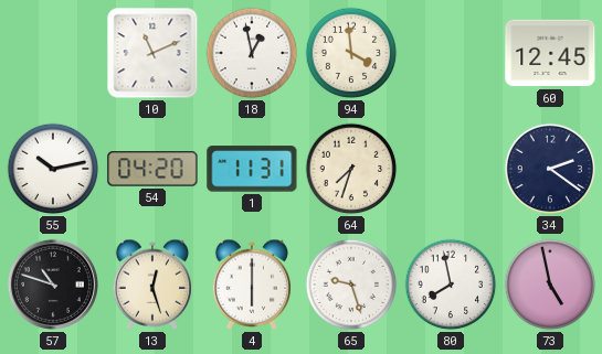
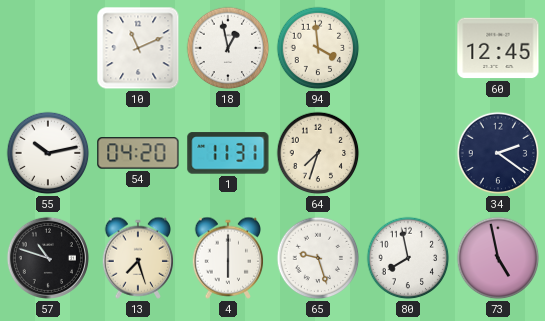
13: 12:27 -> 7:27 (138, 258)
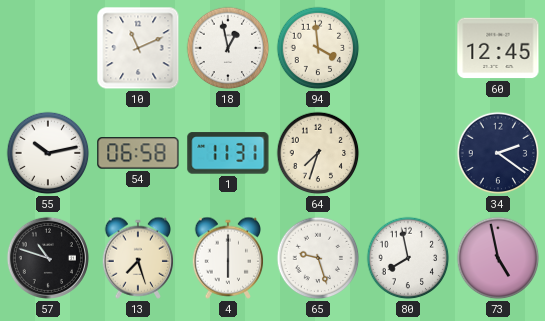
54: 04:20 -> 06:58 (138, 153)
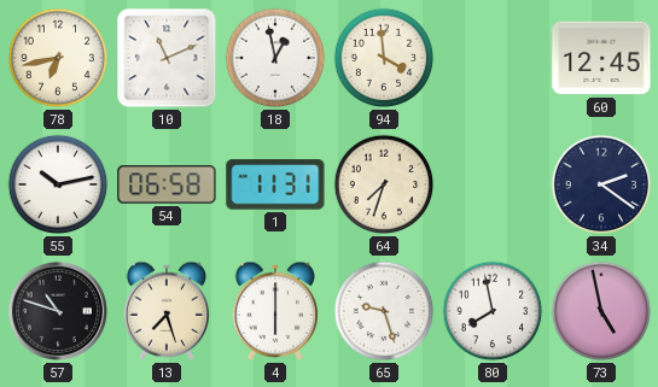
78: none -> 6:43 (58, 58)
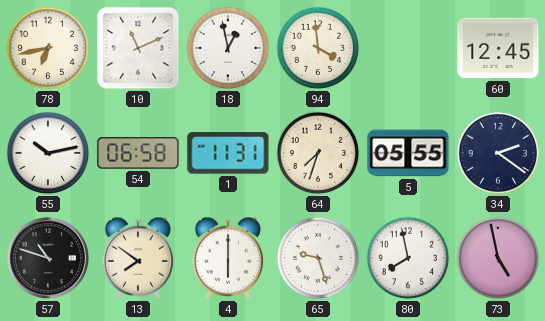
5: none -> 05:55 (408, 153)
13: 7:27 -> 7:51 (138, 258)
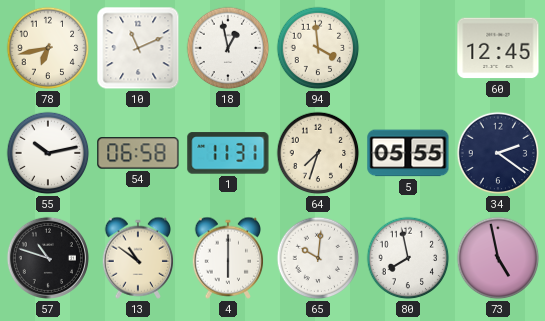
13: 7:51 -> 10:51 (138, 258)
65: 9:27 -> 10:01 (318, 258)
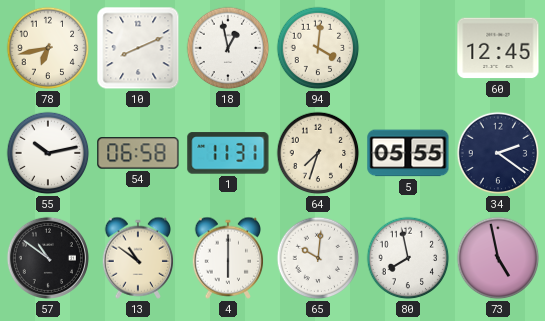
10: 11:11 -> 8:11 (138, 48)
94: 3:59 -> 4:01 (318, 48)
57: 10:48 -> 10:51 (48, 258)
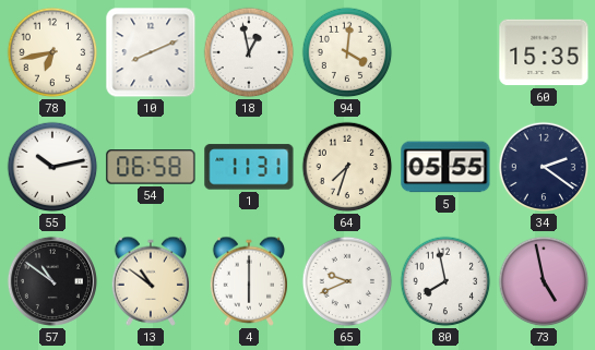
60: 12:45 -> 15:35 (544, 52)
65: 10:01 -> 9:41 (347, 281)
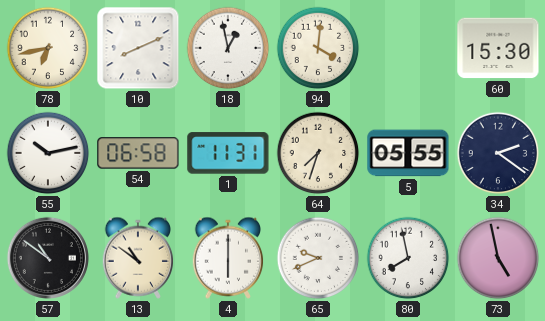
60: 15:35 -> 15:30 (498, 48)
